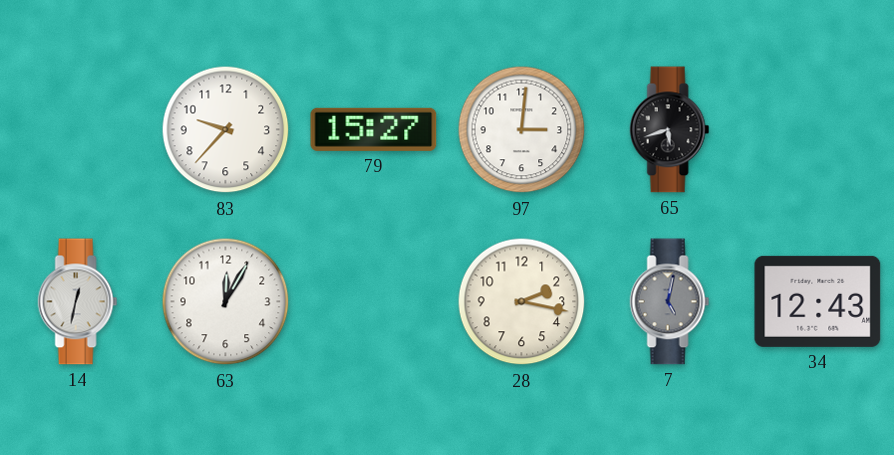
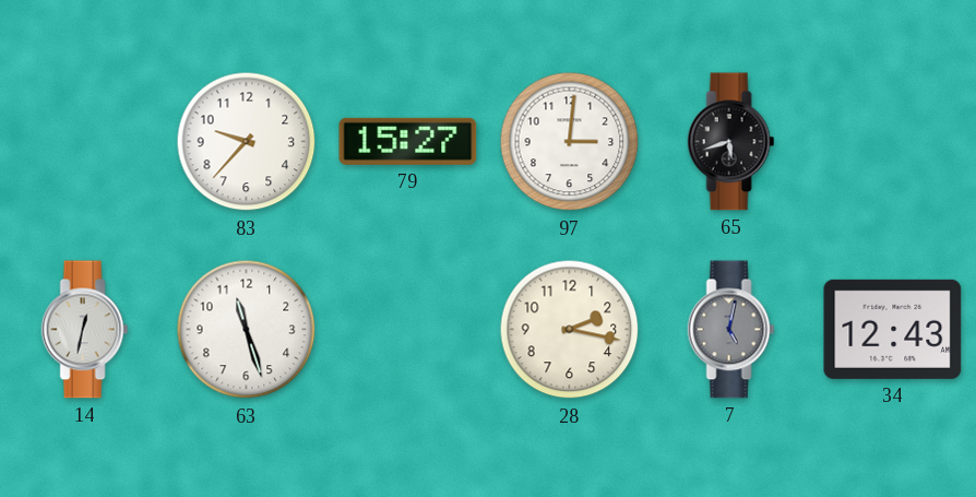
63: 12:05 -> 11:27 (247, 330)
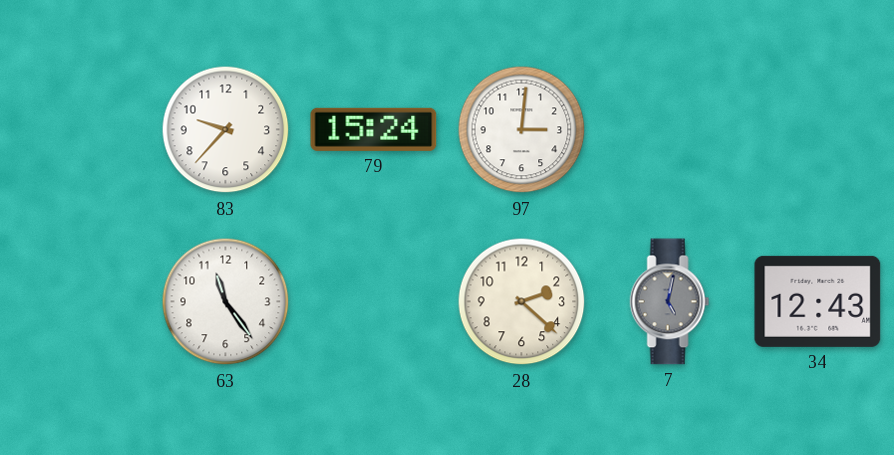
79: 15:27 -> 15:24 (374, 129)
65: 5:42 -> none (731, 142)
14: 12:32 -> none (85, 330)
63: 11:27 -> 11:24 (226, 302)
28: 2:17 -> 2:22 (522, 302)
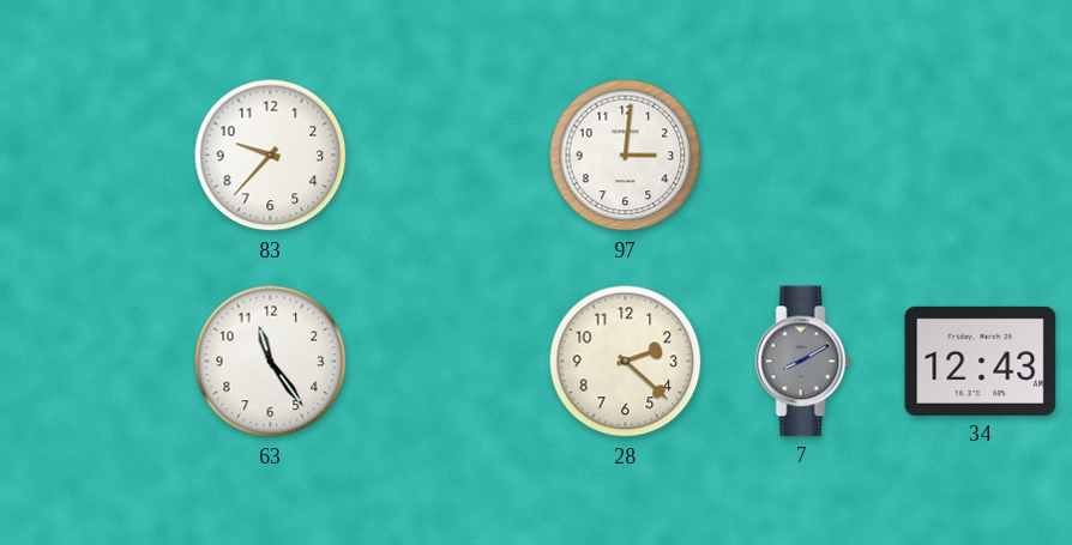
79: 15:24 -> none (374, 129)
7: 5:02 -> 8:10 (803, 362)
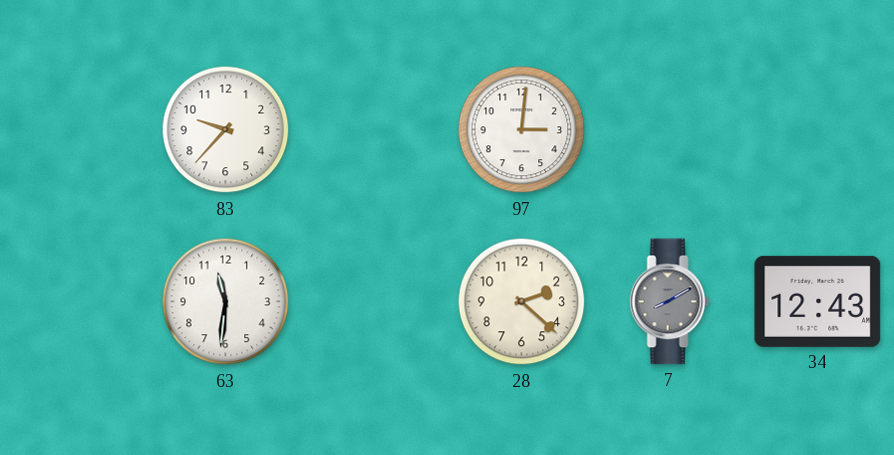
63: 11:24 -> 11:31 (226, 302)
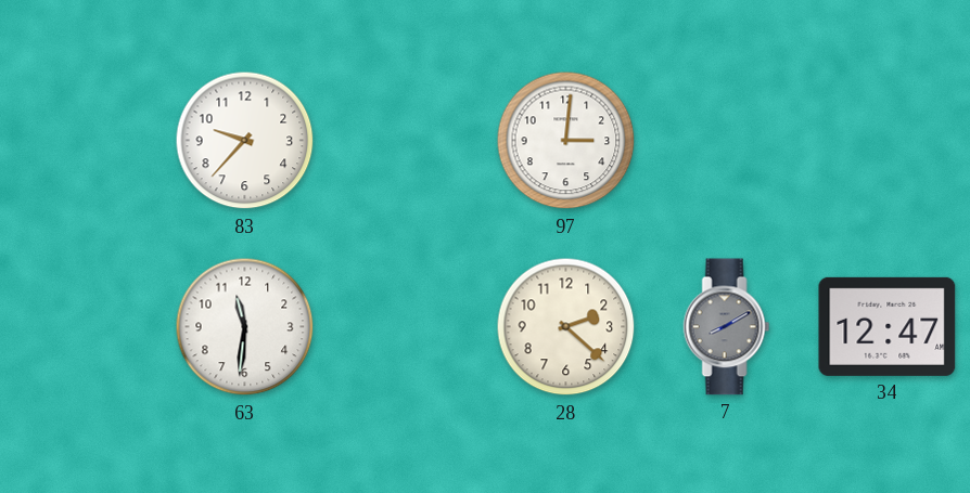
34: 12:43 -> 12:47 (888, 326)
